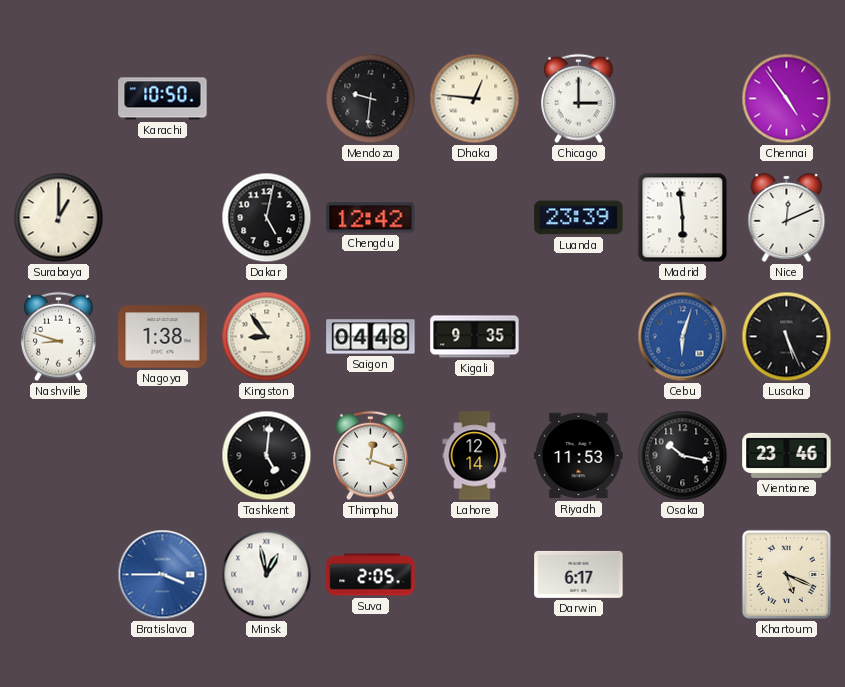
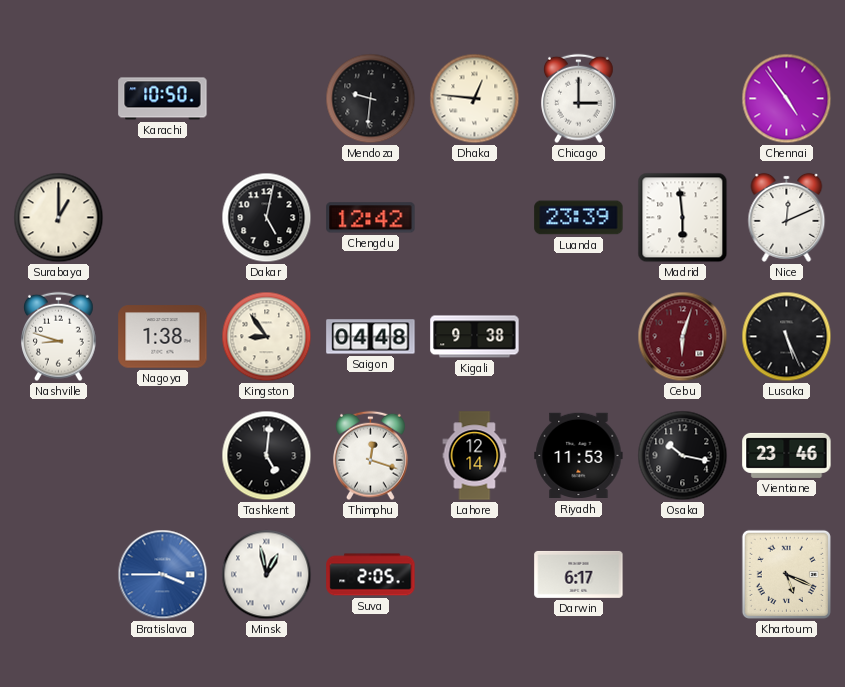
Kigali: 9:35 -> 9:38 (475, 337)
Cebu dial: blue -> burgundy (683, 337)
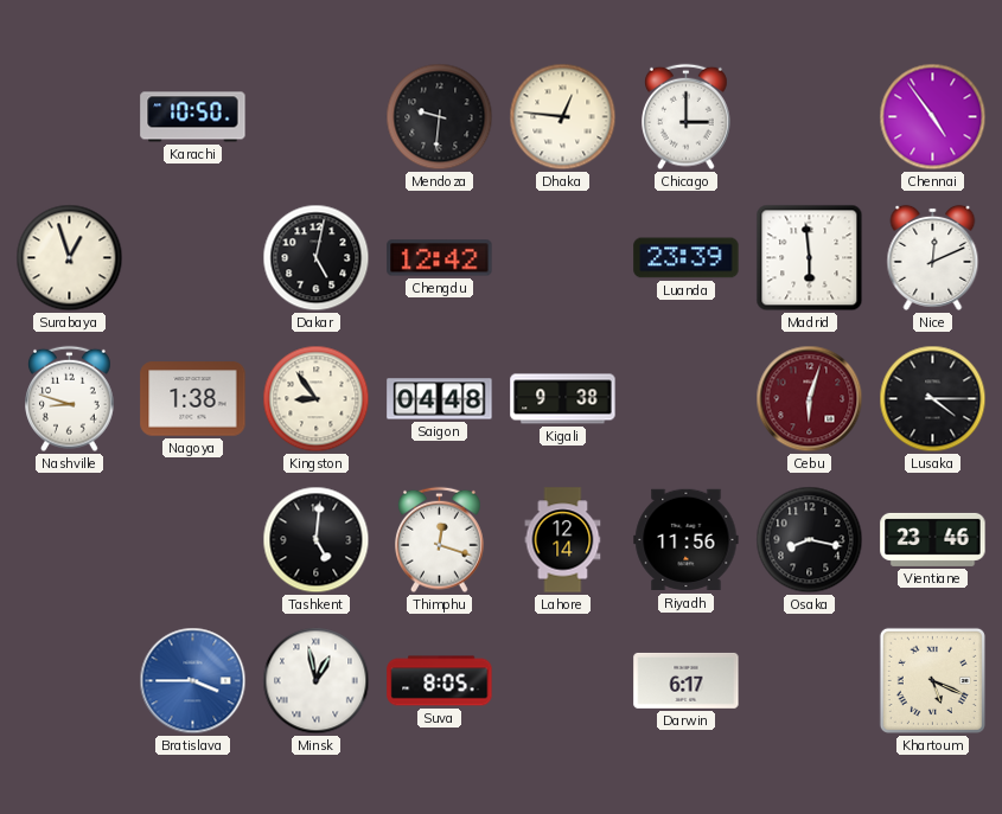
Surabaya: 1:00 -> 12:57 (70, 258)
Lusaka: 5:26 -> 4:15 (933, 399)
Riyadh: 11:53 -> 11:56 (687, 540)
Osaka: 10:17 -> 8:17 (810, 540)
Suva: 2:05 -> 8:05 (440, 681)
